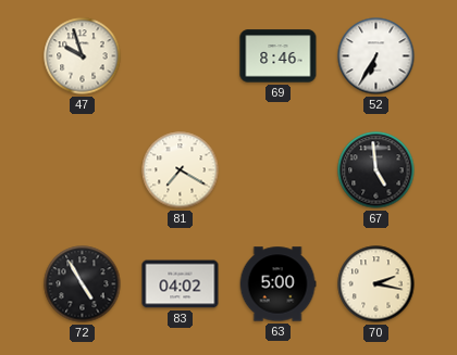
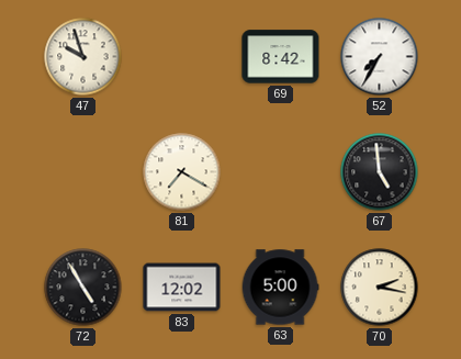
69: 8:46 -> 8:42 (281, 57)
52: 6:35 -> 7:35 (380, 57)
83: 04:02 -> 12:02 (182, 288)
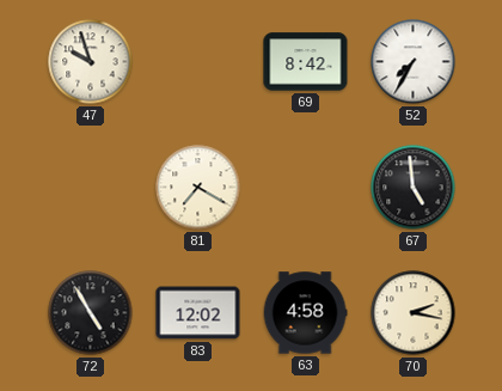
63: 5:00 -> 4:58 (305, 313)
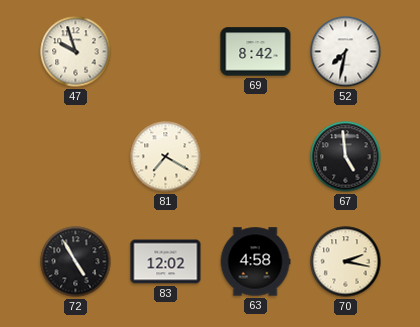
52: 7:35 -> 7:32 (346, 52)
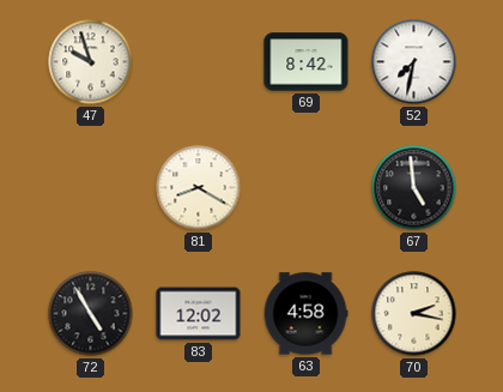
81: 7:20 -> 8:20 (199, 188)
